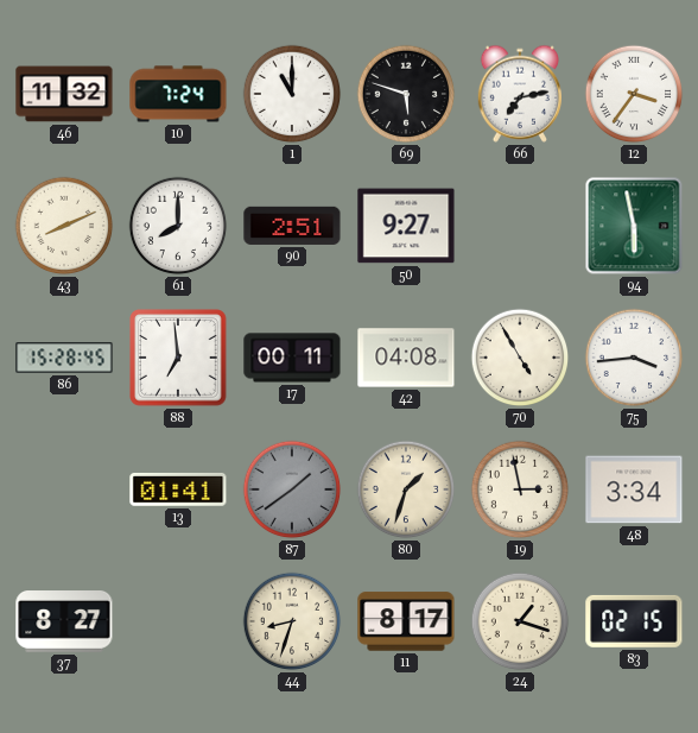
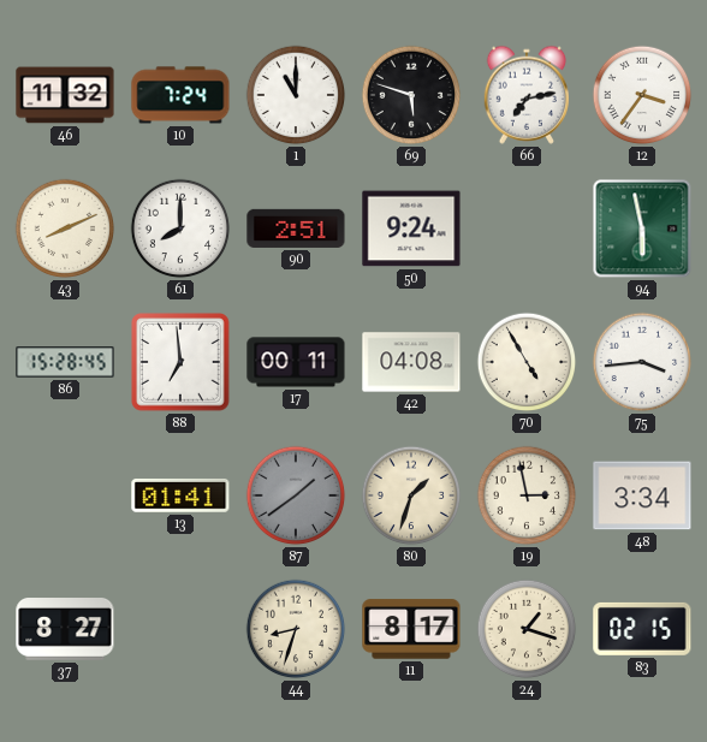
50: 9:27 -> 9:24 (411, 228)
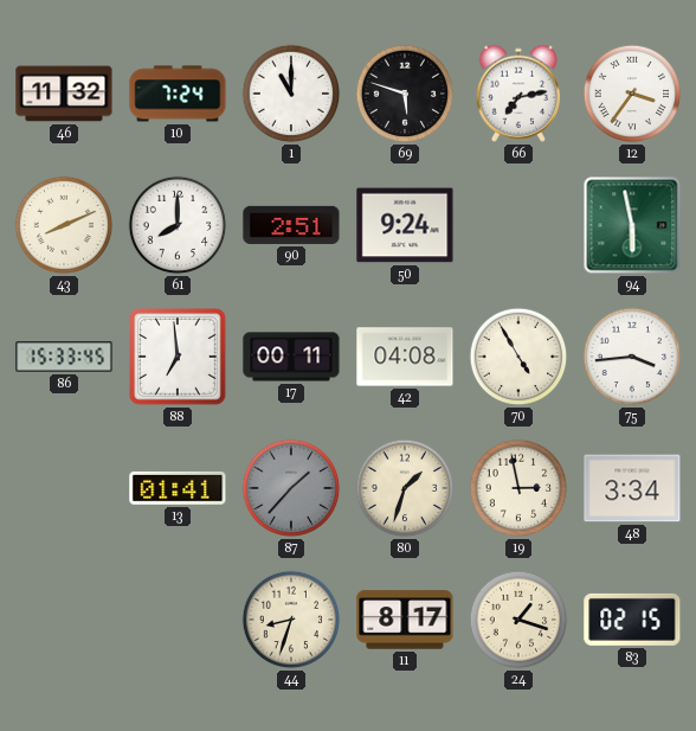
86: 15:28 -> 15:33 (64, 357)
87: 1:39 -> 1:37 (291, 488)
37: 8:27 -> none (65, 630)
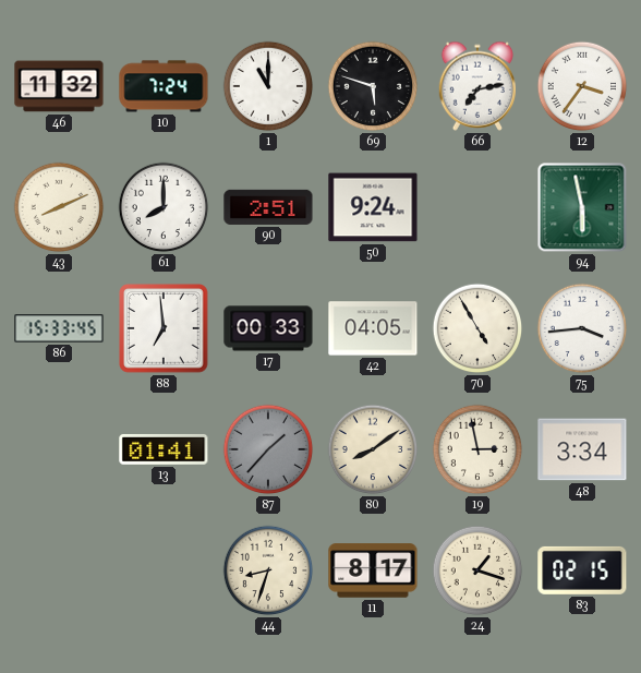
17: 00:11 -> 00:33 (268, 328)
42: 04:08 -> 04:05 (373, 328)
80: 1:33 -> 8:09 (373, 449)
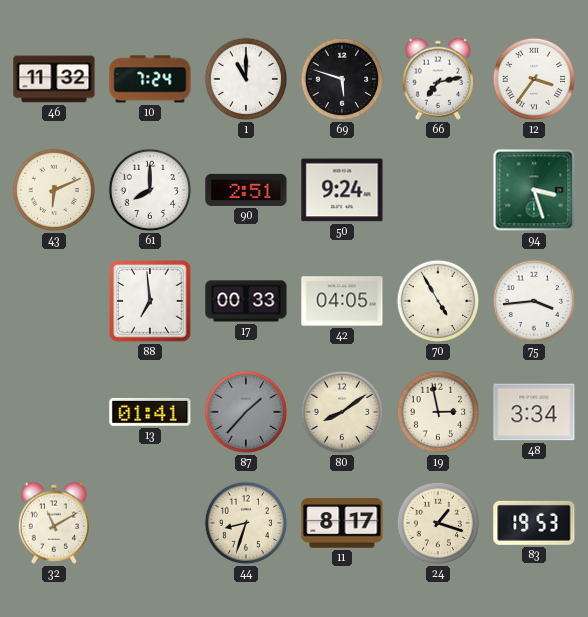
43: 8:11 -> 6:11 (54, 190)
94: 5:58 -> 3:27 (534, 190)
86: 15:33 -> none (59, 328)
32: none -> 11:10 (53, 523)
83: 02:15 -> 19:53 (534, 523)
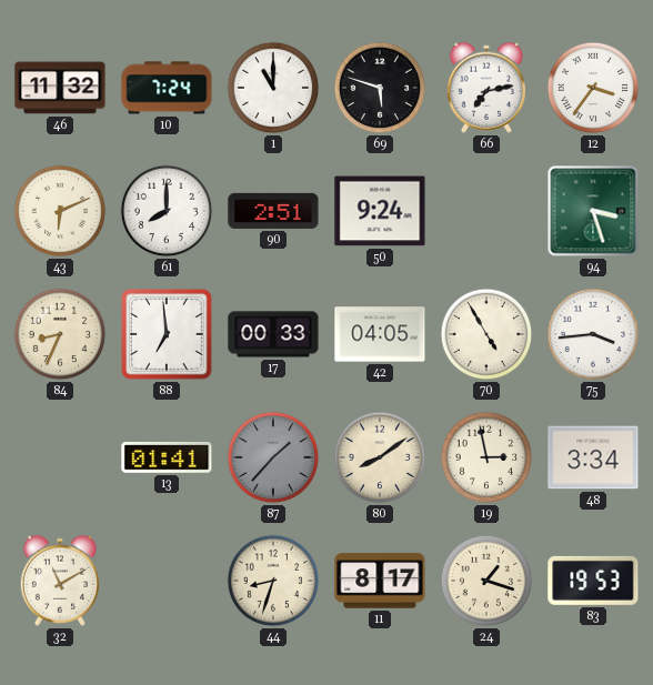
84: none -> 8:34 (60, 334)
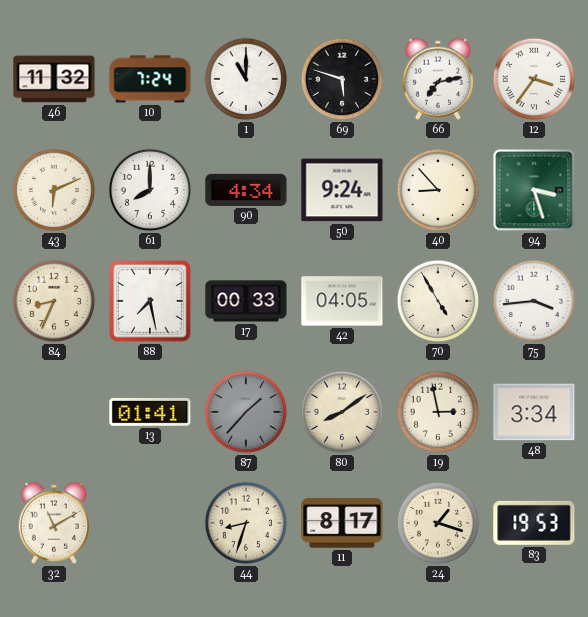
90: 2:51 -> 4:34 (246, 190)
40: none -> 8:53 (438, 190)
88: 6:59 -> 7:28 (151, 302)
